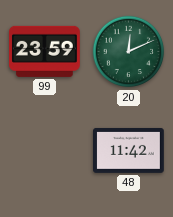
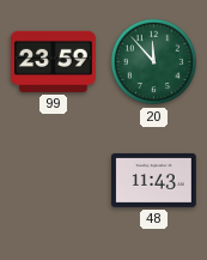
20: 12:11 -> 11:53 (154, 62)
48: 11:42 -> 11:43 (154, 180)
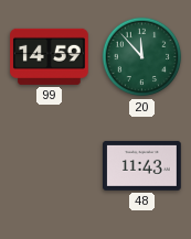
99: 23:59 -> 14:59 (50, 56)
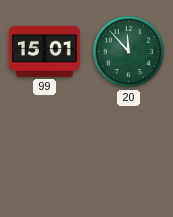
99: 14:59 -> 15:01 (45, 51)
48: 11:43 -> none (142, 165)
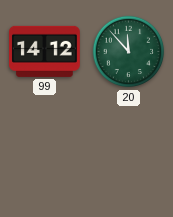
99: 15:01 -> 14:12 (45, 51)
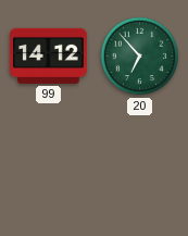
20: 11:53 -> 6:53 (140, 57)
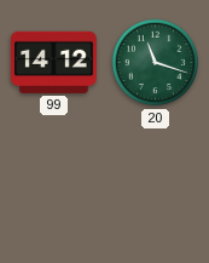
20: 6:53 -> 11:18 (156, 63)
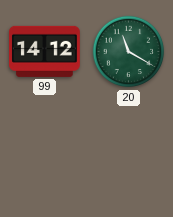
20: 11:18 -> 11:20 (129, 52)
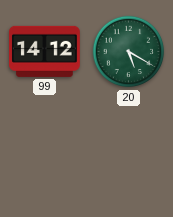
20: 11:20 -> 5:20 (129, 52)
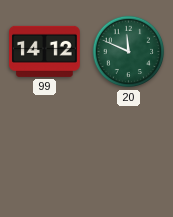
20: 5:20 -> 11:49 (129, 52)
